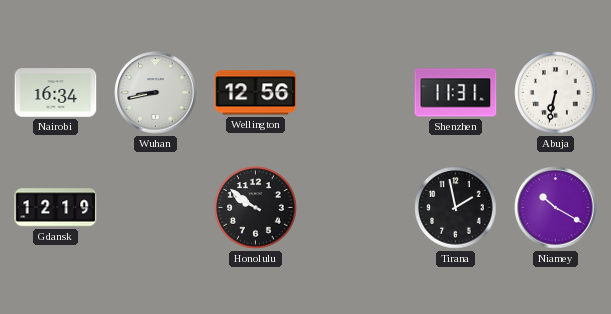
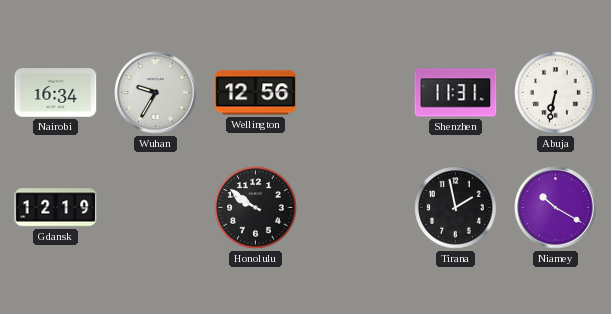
Wuhan: 8:43 -> 9:35 (156, 93)
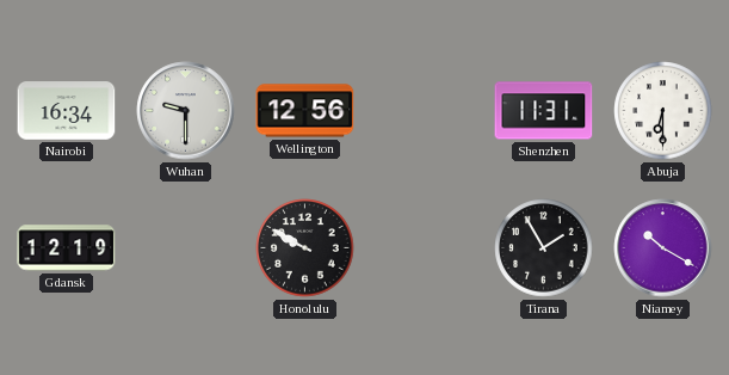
Wuhan: 9:35 -> 9:30 (186, 111)
Abuja: 6:32 -> 6:30 (663, 111)
Honolulu: 9:51 -> 9:50 (305, 248)
Tirana: 1:58 -> 1:55 (544, 248)
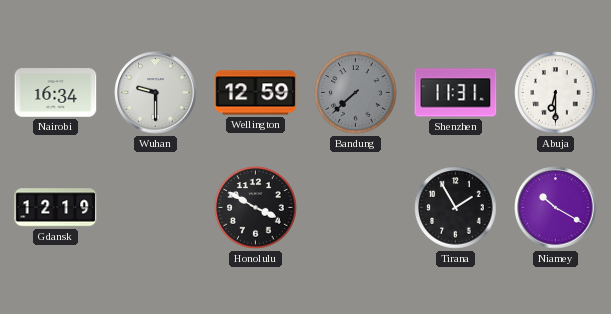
Wellington: 12:56 -> 12:59 (256, 93)
Bandung: none -> 7:38 (356, 93)
Honolulu: 9:50 -> 3:50 (256, 208)
